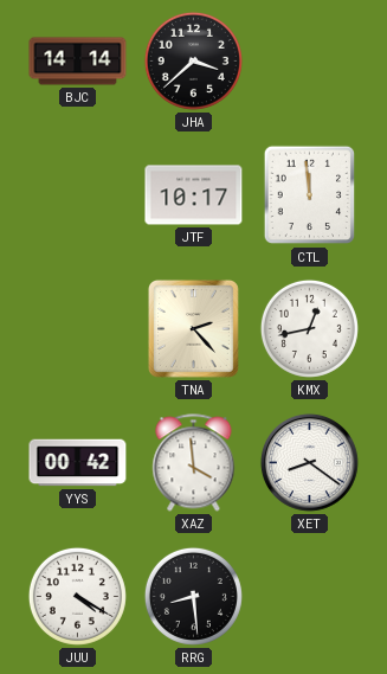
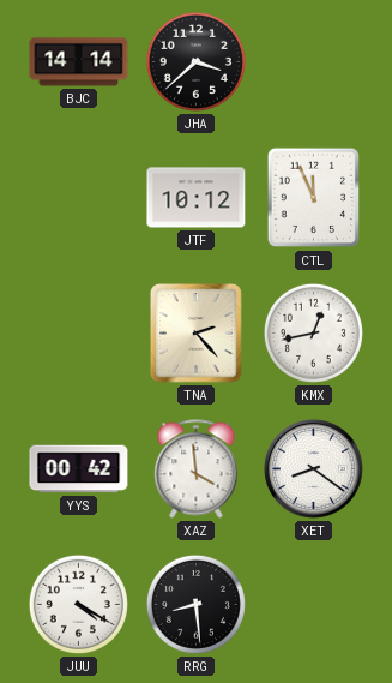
JTF: 10:17 -> 10:12 (197, 198)
CTL: 11:59 -> 11:56 (314, 198)
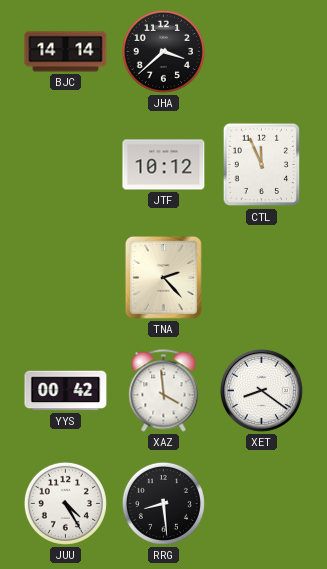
KMX: 12:43 -> none (313, 332)
JUU: 4:20 -> 4:25 (65, 503)
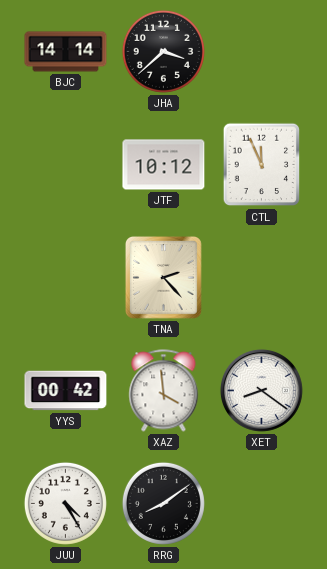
RRG: 8:29 -> 8:09 (163, 503)
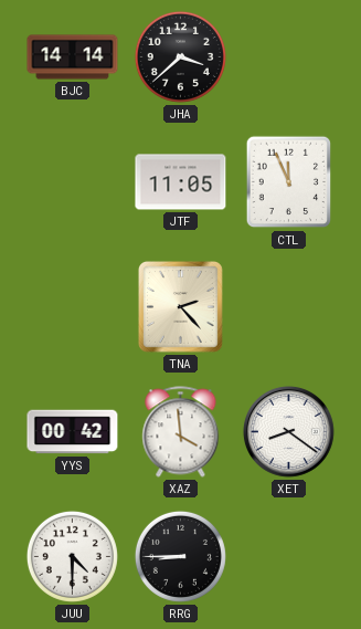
JTF: 10:12 -> 11:05 (181, 182)
JUU: 4:25 -> 4:30 (72, 556)
RRG: 8:09 -> 8:45 (180, 556)
